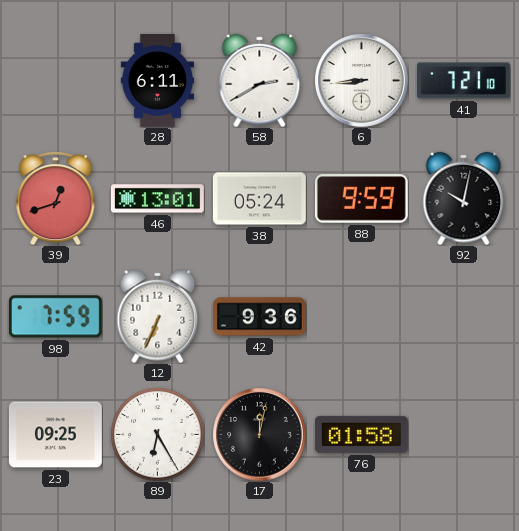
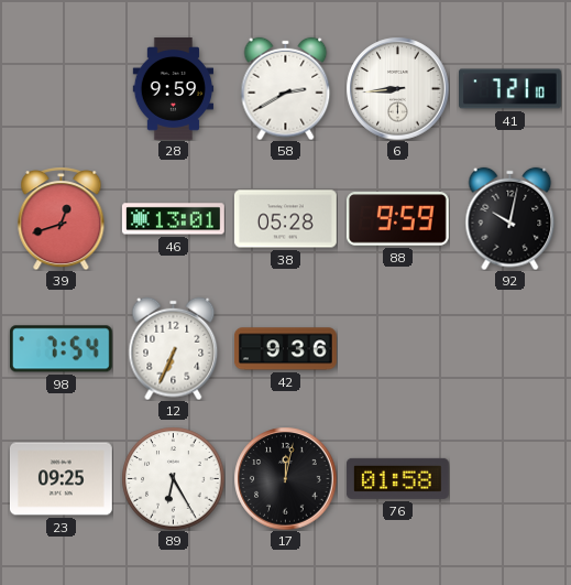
28: 6:11 -> 9:59 (174, 89)
38: 05:24 -> 05:28 (285, 219)
98: 7:59 -> 7:54 (61, 349)
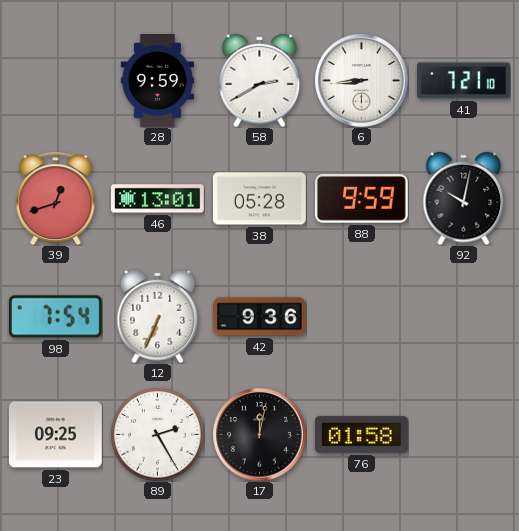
89: 6:25 -> 2:25 (157, 434)
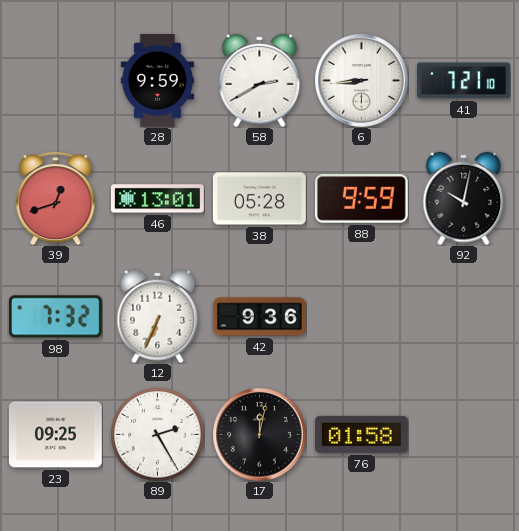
98: 7:54 -> 7:32 (55, 317)
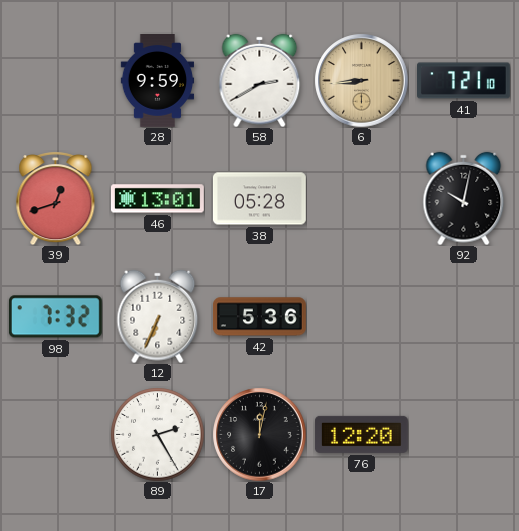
6 dial: white -> champagne (361, 80)
88: 9:59 -> none (361, 199)
42: 9:36 -> 5:36 (260, 317)
23: 09:25 -> none (55, 435)
76: 01:58 -> 12:20 (361, 434)
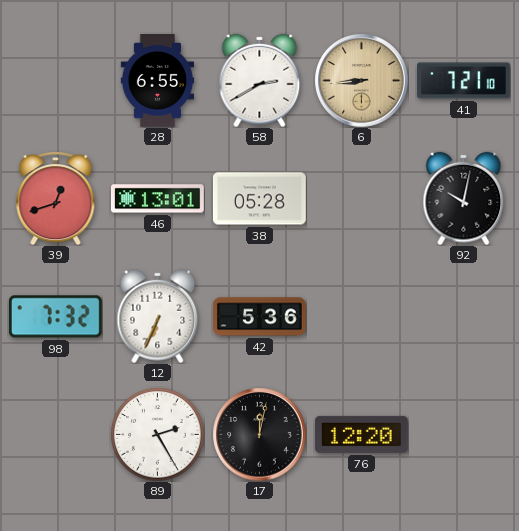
28: 9:59 -> 6:55 (158, 81)
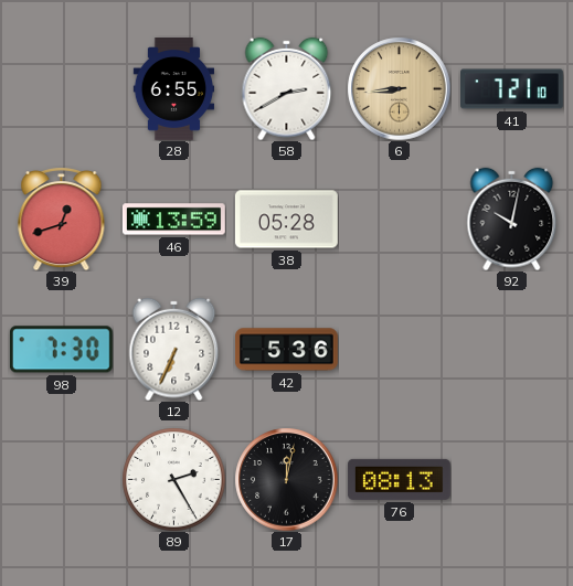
46: 13:01 -> 13:59 (173, 220)
98: 7:32 -> 7:30 (61, 350)
76: 12:20 -> 08:13 (399, 479)
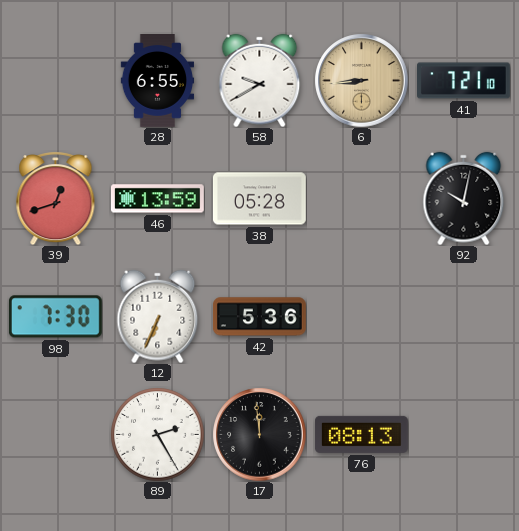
58: 2:40 -> 9:40 (260, 80)
17: 12:02 -> 11:59 (259, 434)
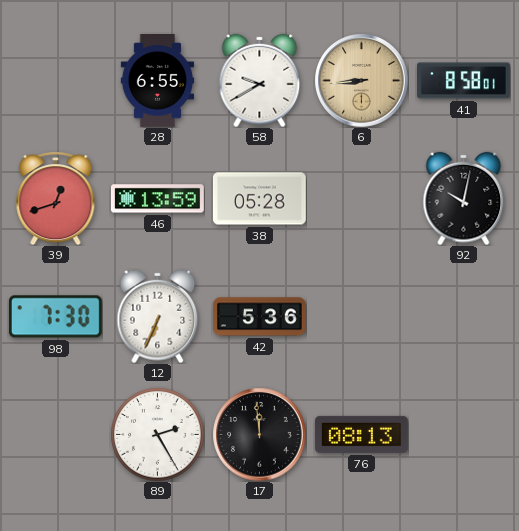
41: 7:21 -> 8:58 (464, 81)
